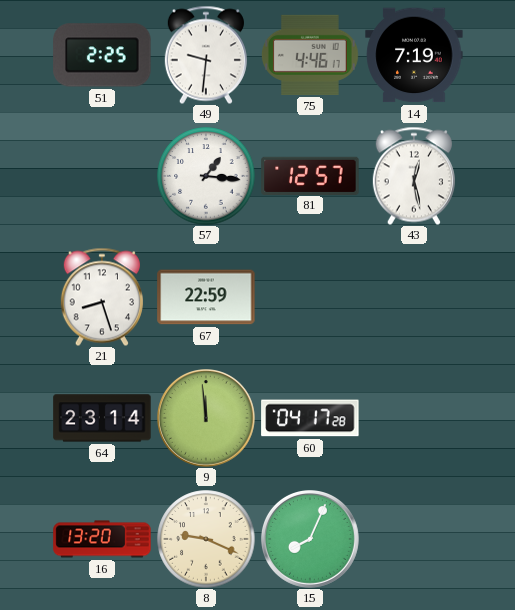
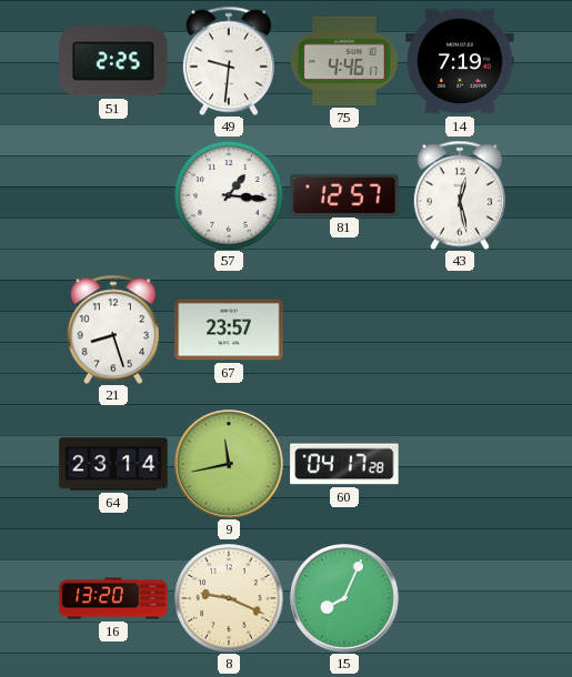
67: 22:59 -> 23:57 (229, 330)
9: 11:59 -> 11:43 (230, 465)
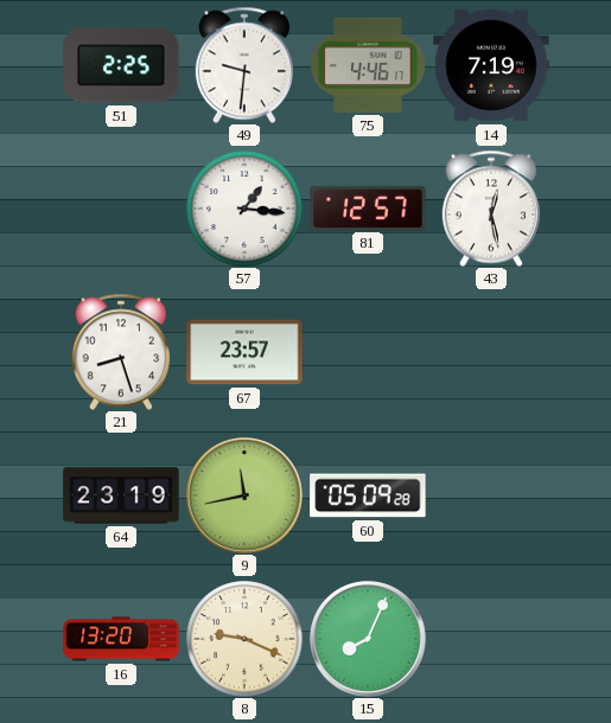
64: 23:14 -> 23:19 (121, 495)
60: 04:17 -> 05:09 (368, 495)
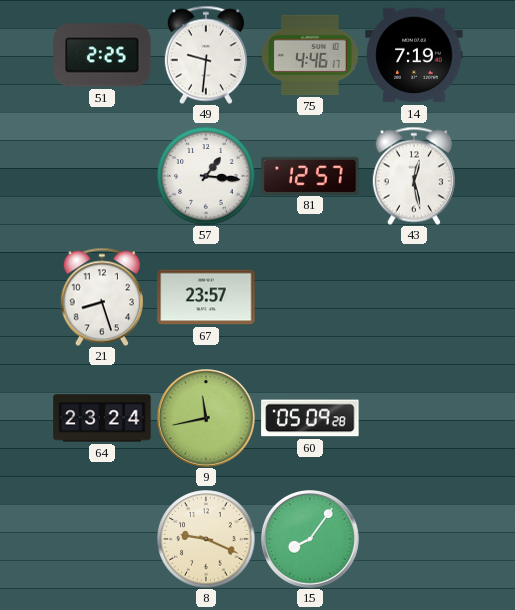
64: 23:19 -> 23:24 (102, 418)
16: 13:20 -> none (121, 639)
15: 8:04 -> 8:06 (311, 540)
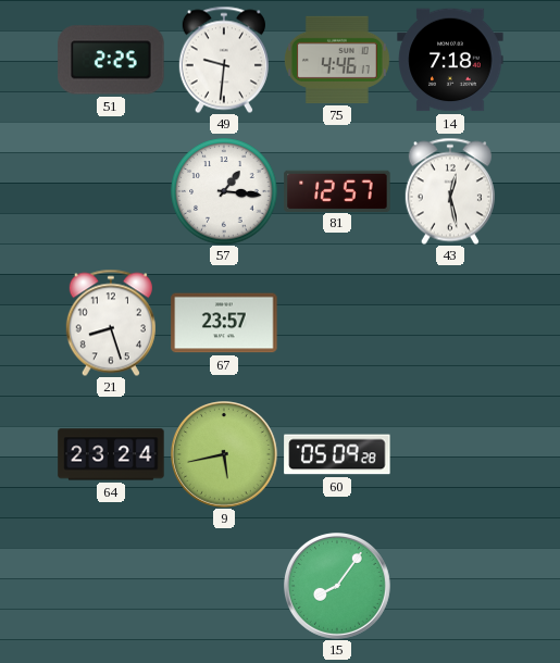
14: 7:19 -> 7:18 (450, 60)
9: 11:43 -> 5:43 (225, 455)
8: 9:19 -> none (206, 539)
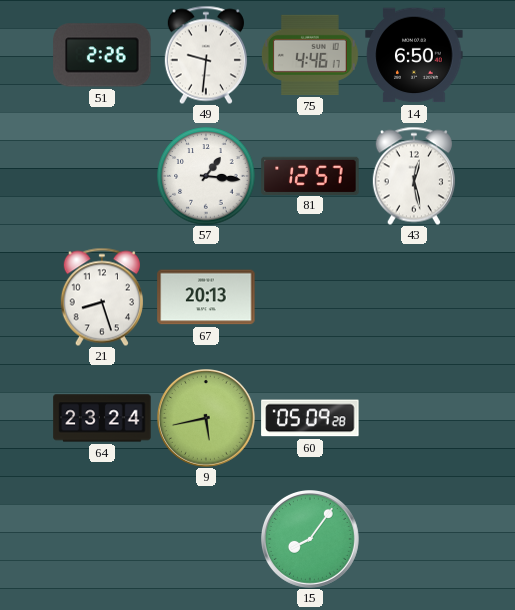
51: 2:25 -> 2:26 (102, 55)
14: 7:18 -> 6:50 (414, 55)
67: 23:57 -> 20:13 (206, 297)
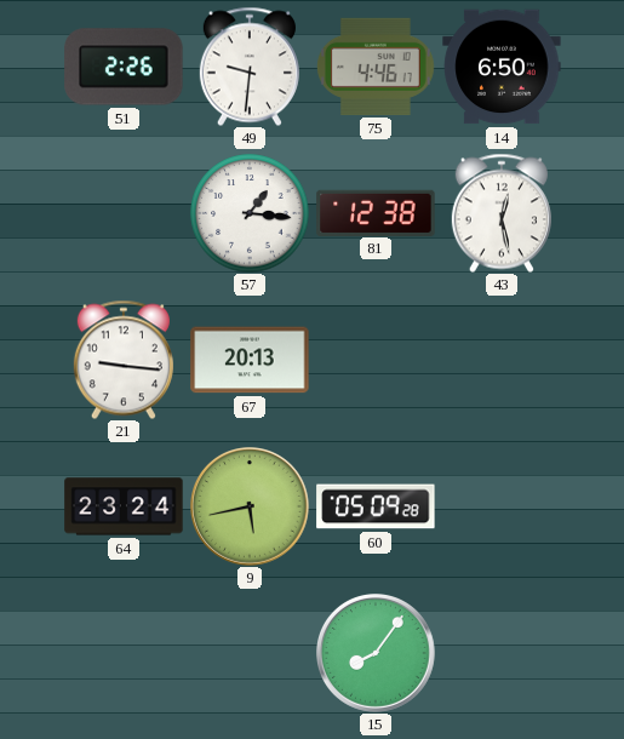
81: 12:57 -> 12:38 (376, 212)
21: 8:27 -> 9:16 (124, 360)
